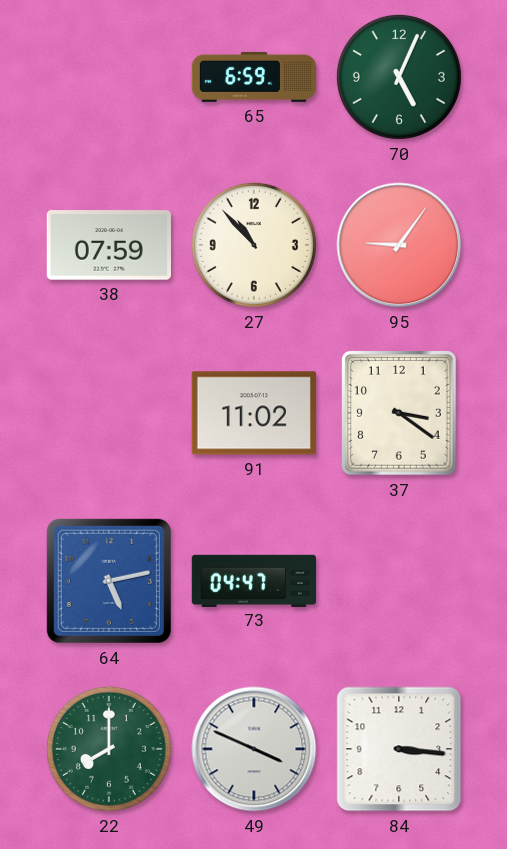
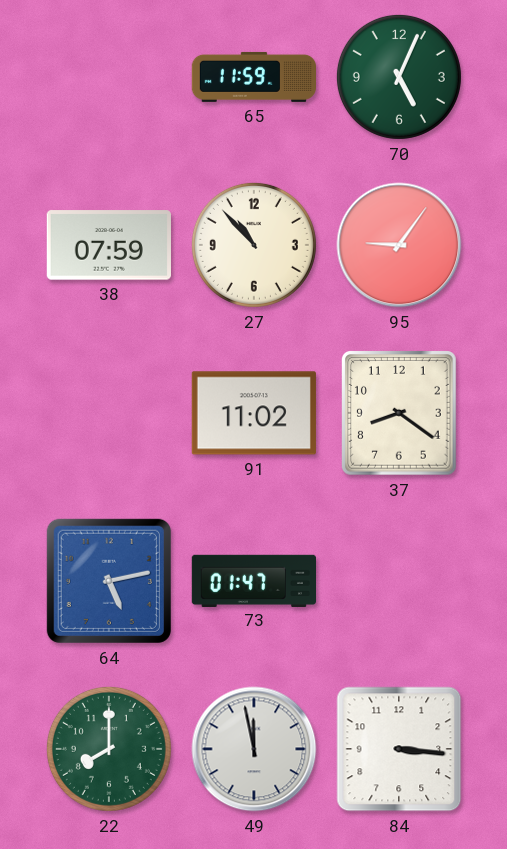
65: 6:59 -> 11:59 (253, 77)
37: 3:21 -> 8:21 (400, 414)
73: 04:47 -> 01:47 (253, 580)
49: 3:49 -> 11:58 (254, 749)
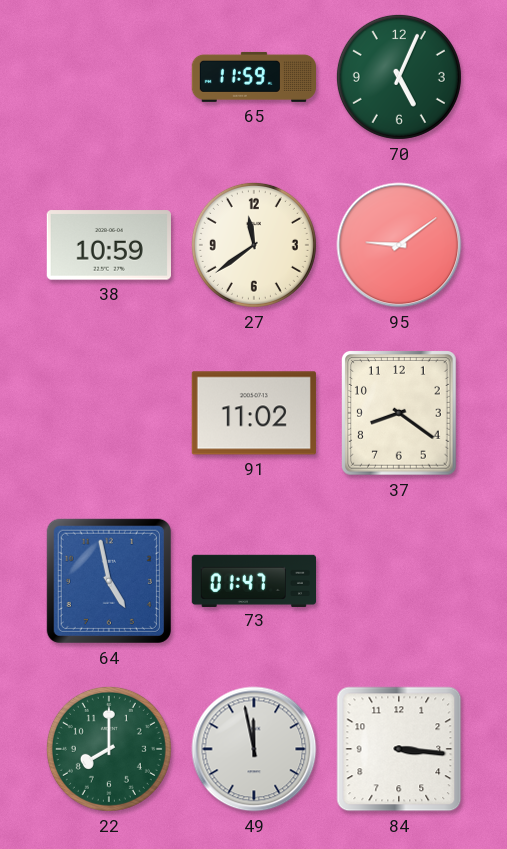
38: 07:59 -> 10:59 (109, 245)
27: 10:53 -> 11:39 (254, 245)
95: 9:06 -> 9:09 (399, 245)
64: 5:13 -> 4:58 (109, 581)
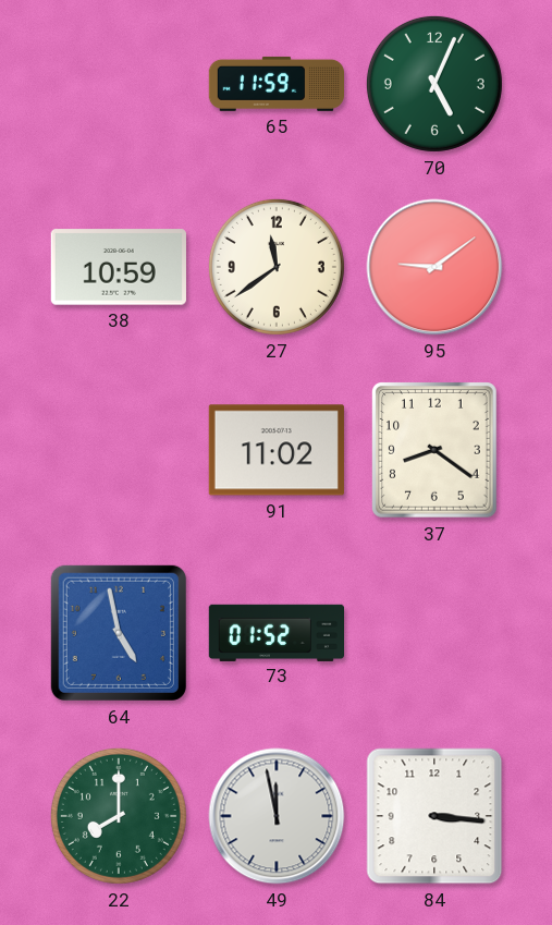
73: 01:47 -> 01:52 (275, 632)
